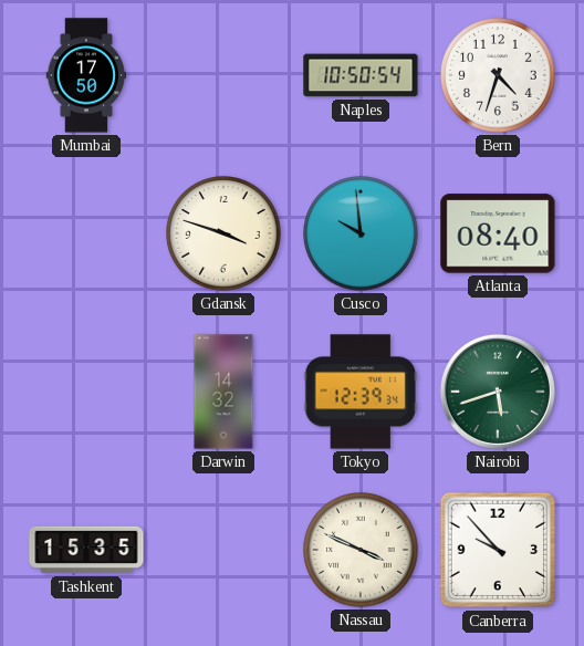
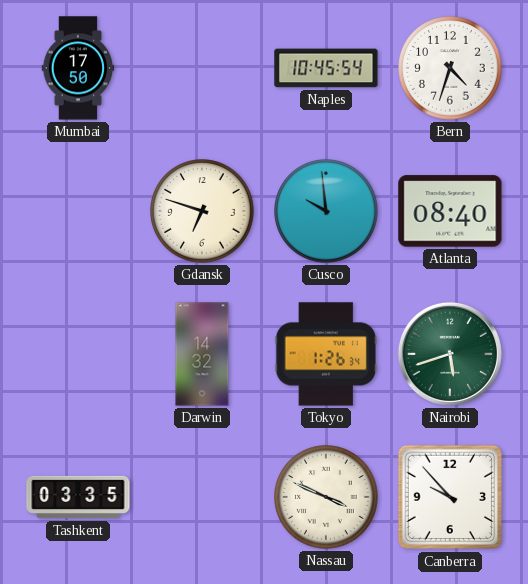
Naples: 10:50 -> 10:45 (326, 68)
Gdansk: 3:48 -> 6:48 (202, 211)
Tokyo: 12:39 -> 1:26 (326, 354)
Tashkent: 15:35 -> 03:35 (78, 497)
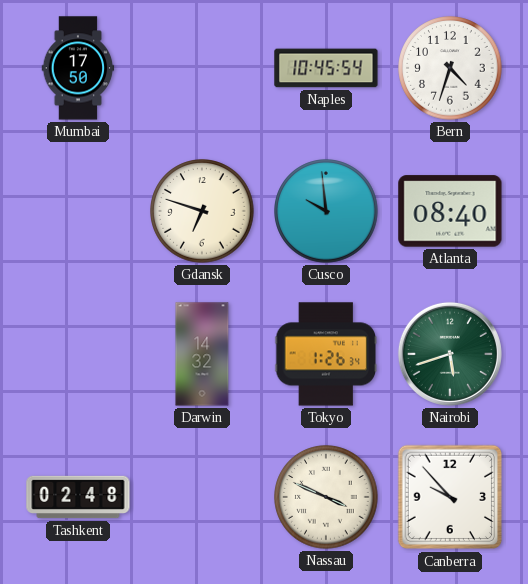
Tashkent: 03:35 -> 02:48 (78, 497)
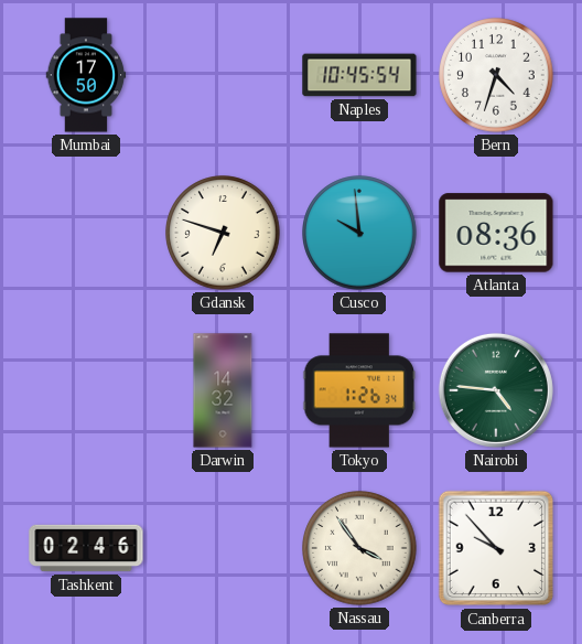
Atlanta: 08:40 -> 08:36 (496, 233)
Nairobi: 5:42 -> 4:46 (496, 390)
Tashkent: 02:48 -> 02:46 (86, 548)
Nassau: 3:49 -> 3:54 (359, 548)
